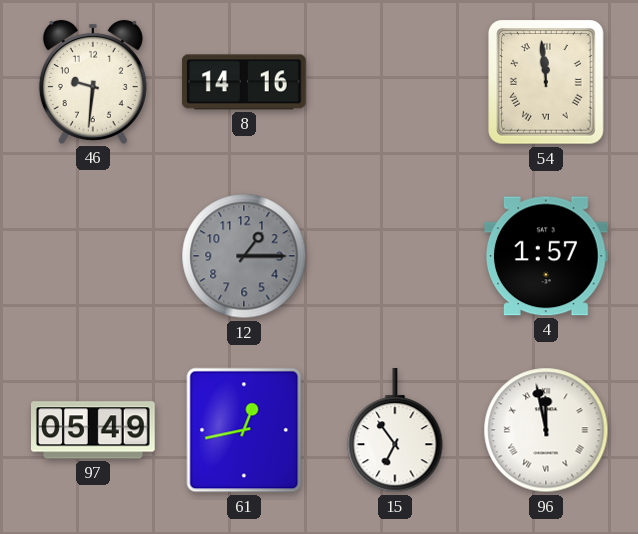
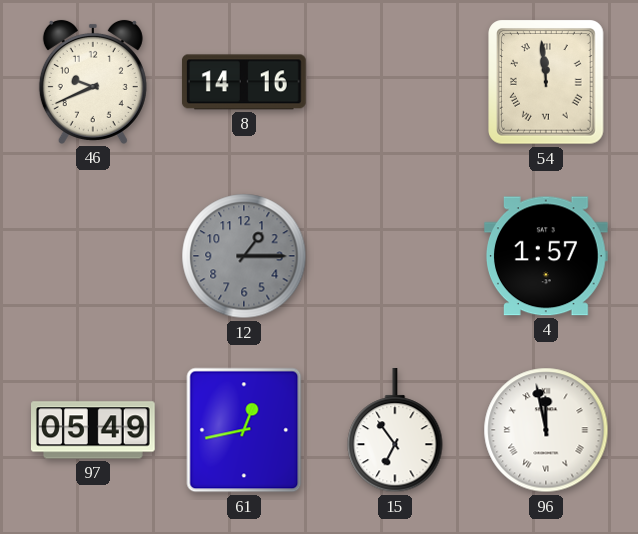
46: 9:31 -> 9:41 (93, 82)
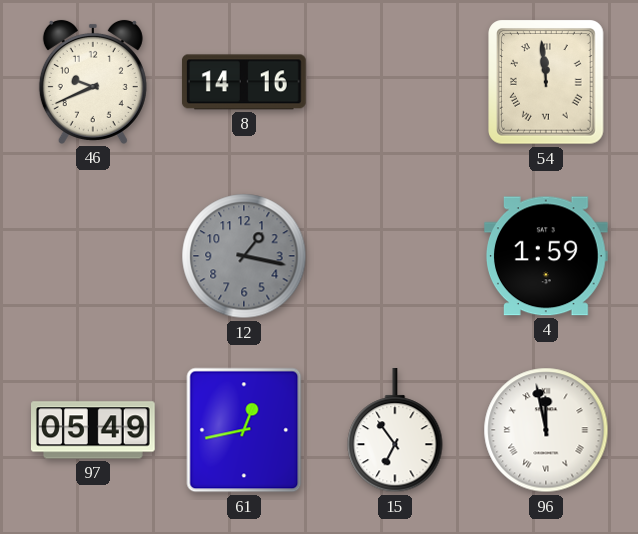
12: 1:15 -> 1:17 (244, 256)
4: 1:57 -> 1:59 (546, 256)
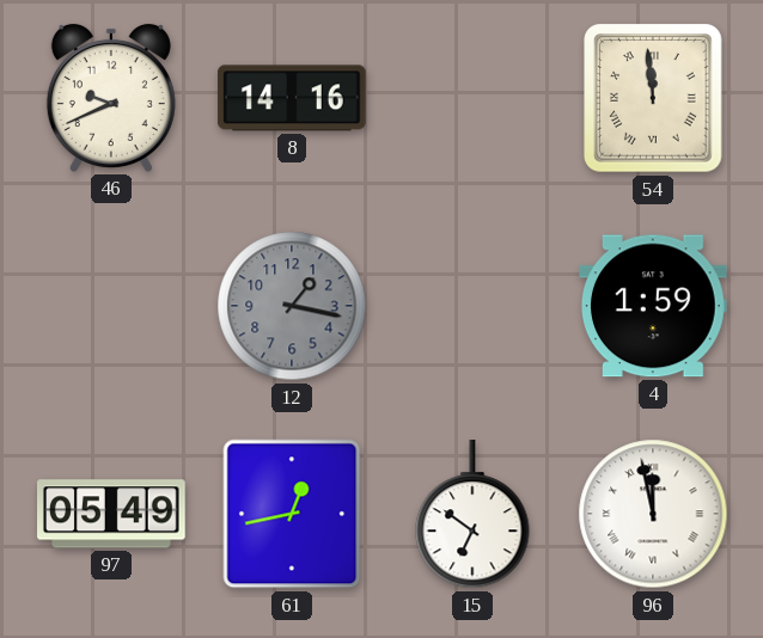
15: 6:54 -> 6:51 (472, 515)
